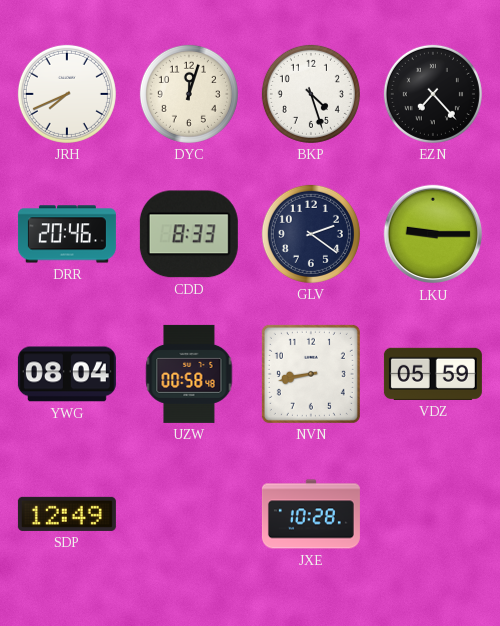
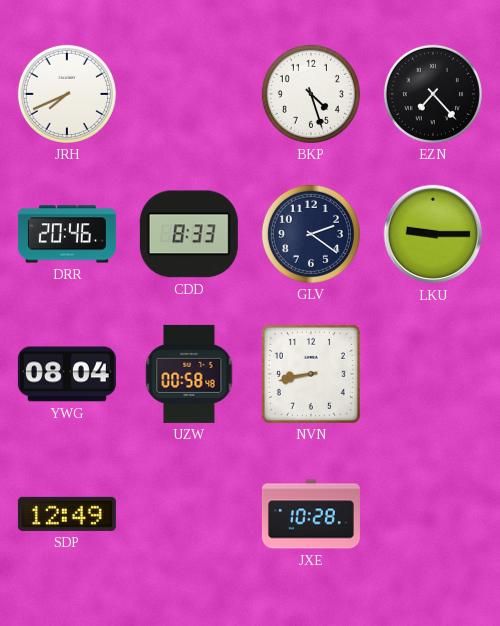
DYC: 12:03 -> none (189, 94)
VDZ: 05:59 -> none (433, 374)
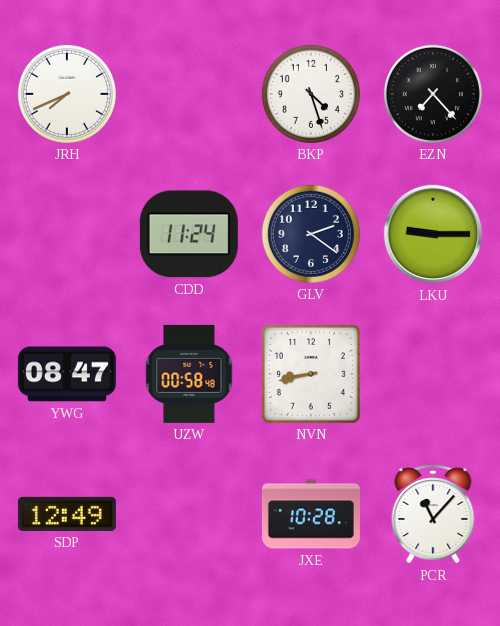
DRR: 20:46 -> none (67, 234)
CDD: 8:33 -> 11:24 (189, 234)
YWG: 08:04 -> 08:47 (67, 374)
PCR: none -> 11:07 (433, 514)
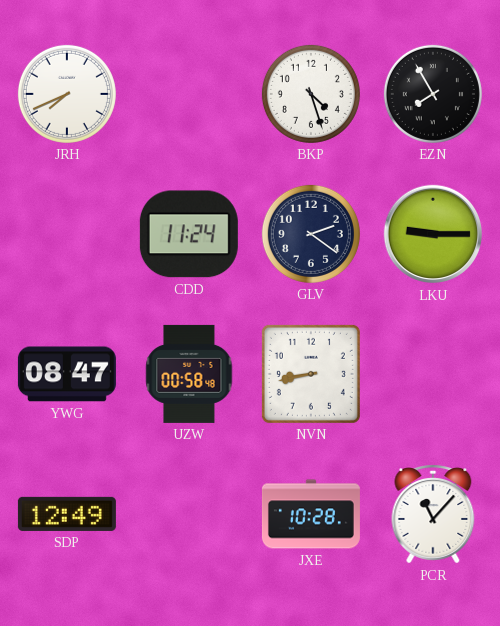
EZN: 7:23 -> 7:55 (433, 94)
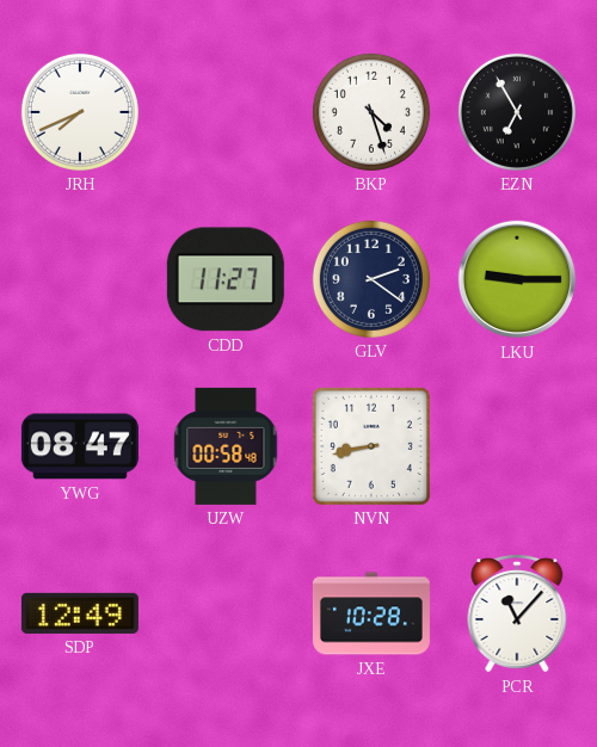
EZN: 7:55 -> 6:55 (517, 112)
CDD: 11:24 -> 11:27 (226, 279)
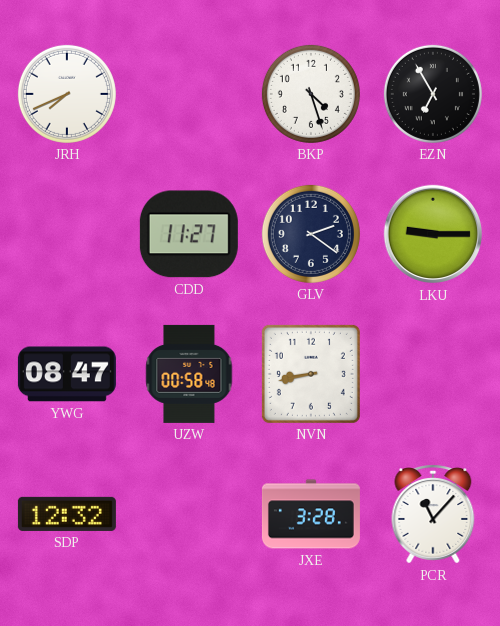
SDP: 12:49 -> 12:32 (67, 514)
JXE: 10:28 -> 3:28 (311, 514)
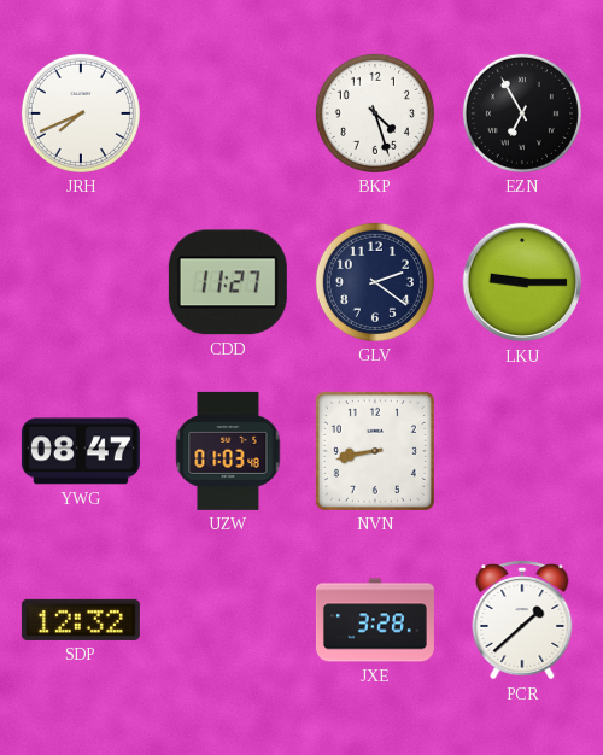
UZW: 00:58 -> 01:03 (228, 451)
PCR: 11:07 -> 1:38 (522, 620)
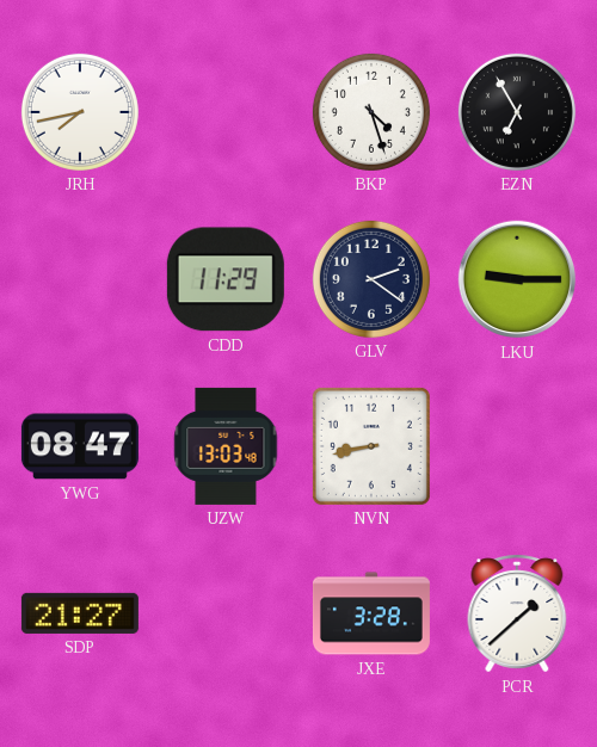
JRH: 7:41 -> 7:43 (80, 112)
CDD: 11:27 -> 11:29 (226, 279)
UZW: 01:03 -> 13:03 (226, 446)
SDP: 12:32 -> 21:27 (80, 613)
